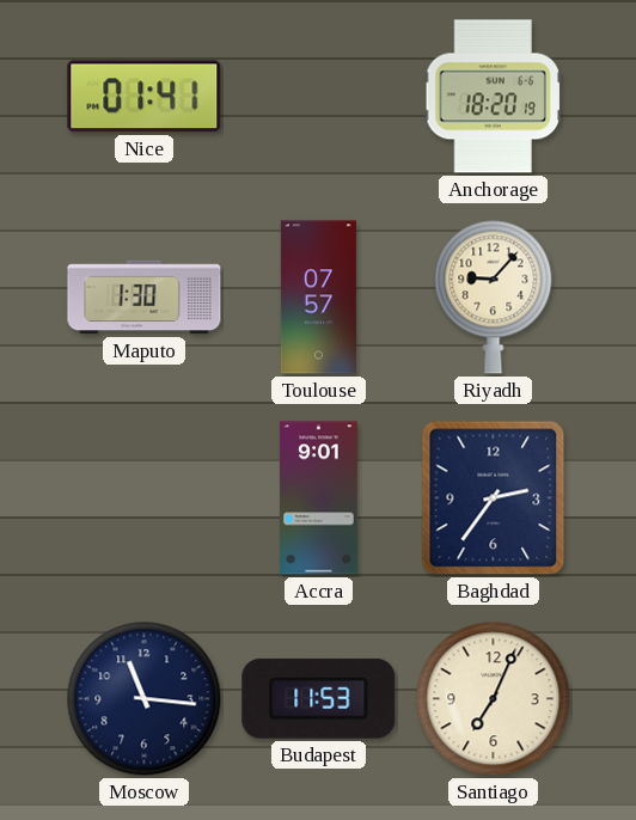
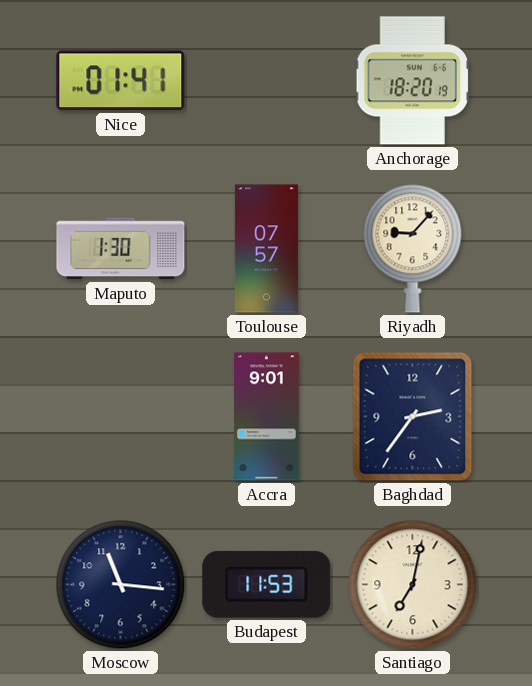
Santiago: 7:04 -> 7:02 (413, 585)
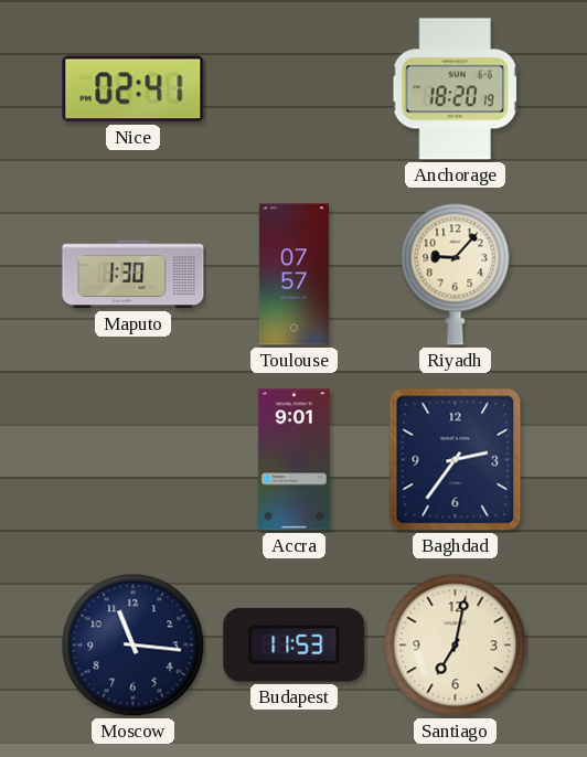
Nice: 01:41 -> 02:41 (134, 89)
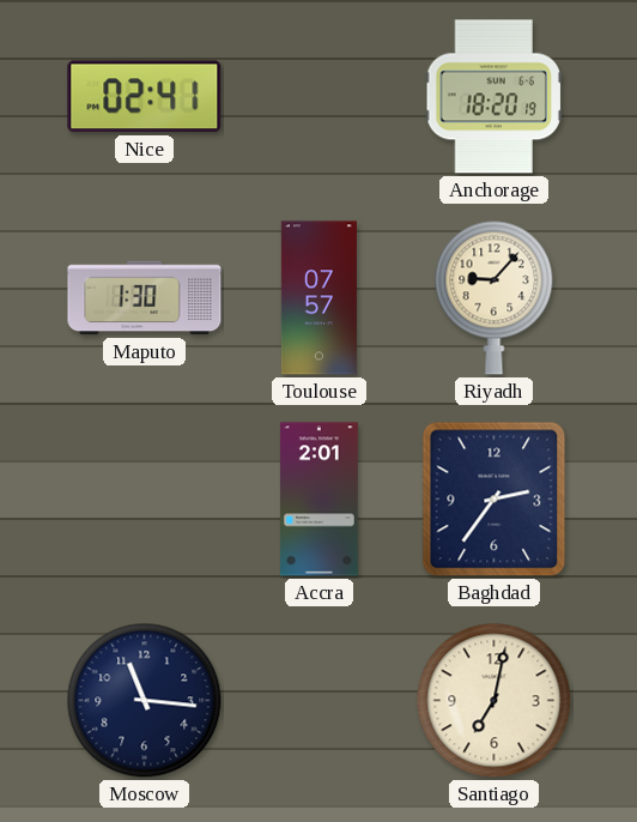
Accra: 9:01 -> 2:01 (318, 500)
Budapest: 11:53 -> none (295, 644)
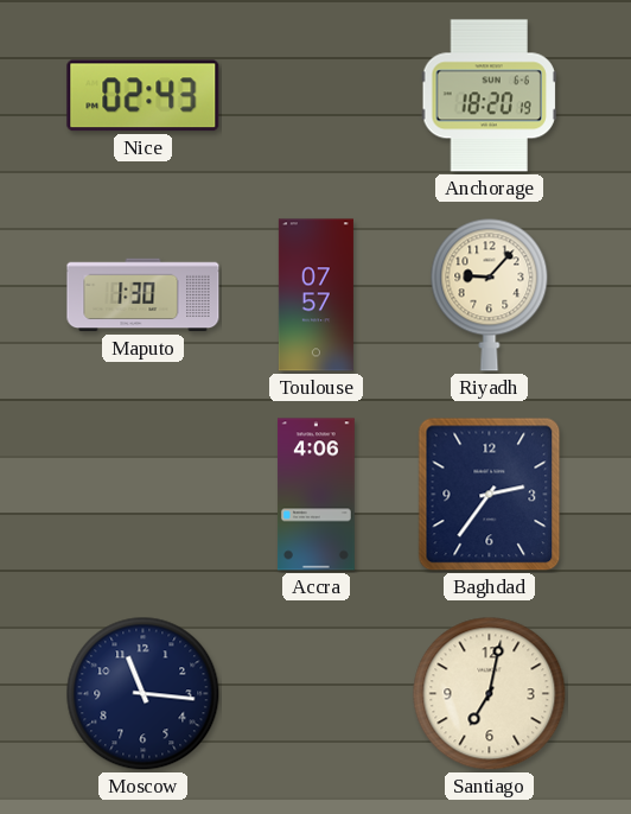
Nice: 02:41 -> 02:43 (144, 96)
Accra: 2:01 -> 4:06 (315, 495)
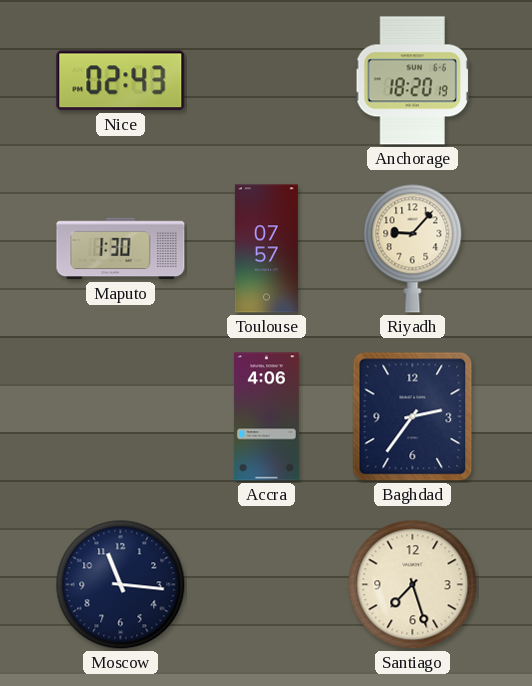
Santiago: 7:02 -> 7:27 (413, 585)
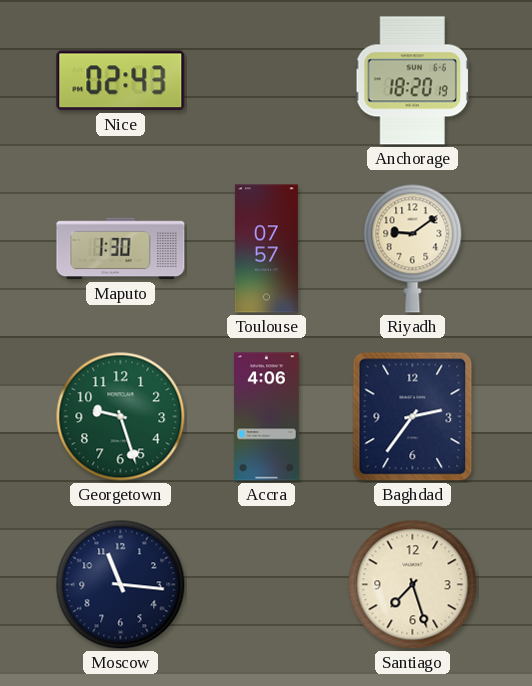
Riyadh: 9:07 -> 9:09 (413, 248)
Georgetown: none -> 9:27 (121, 417)
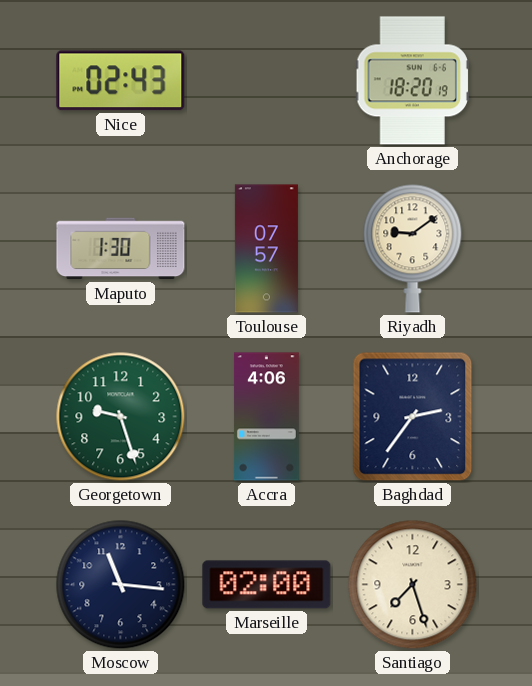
Marseille: none -> 02:00 (267, 585)
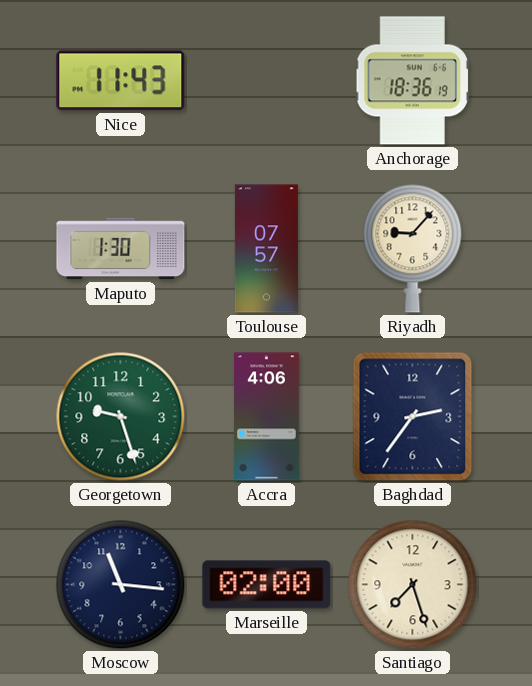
Nice: 02:43 -> 11:43 (121, 81)
Anchorage: 18:20 -> 18:36 (412, 81)
Riyadh: 9:09 -> 9:07 (413, 248)
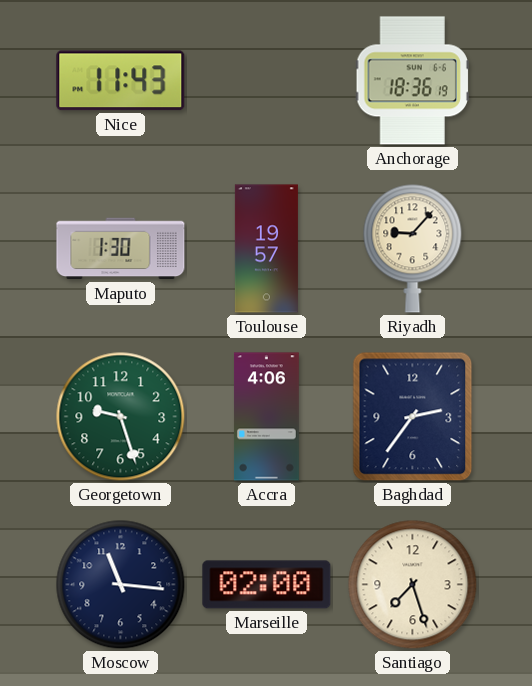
Toulouse: 07:57 -> 19:57 (266, 249)
